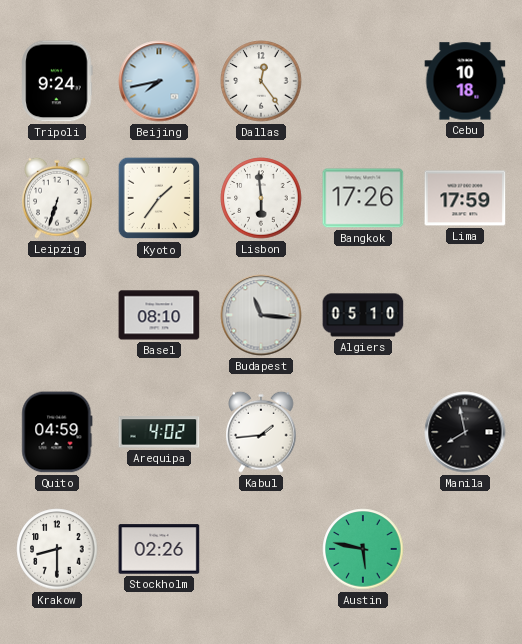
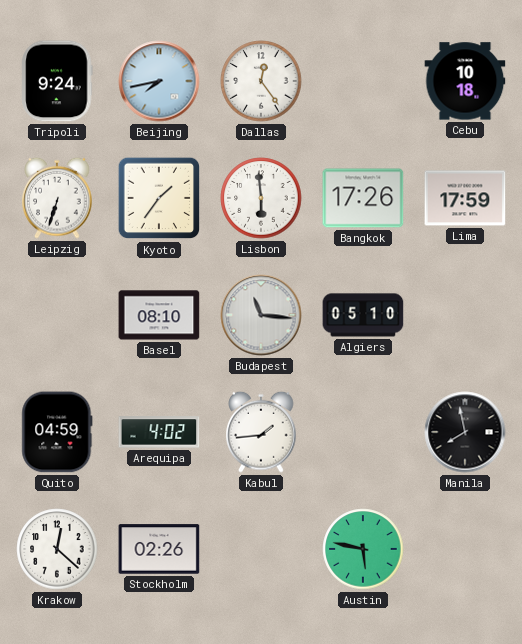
Krakow: 8:30 -> 12:22 (57, 549)
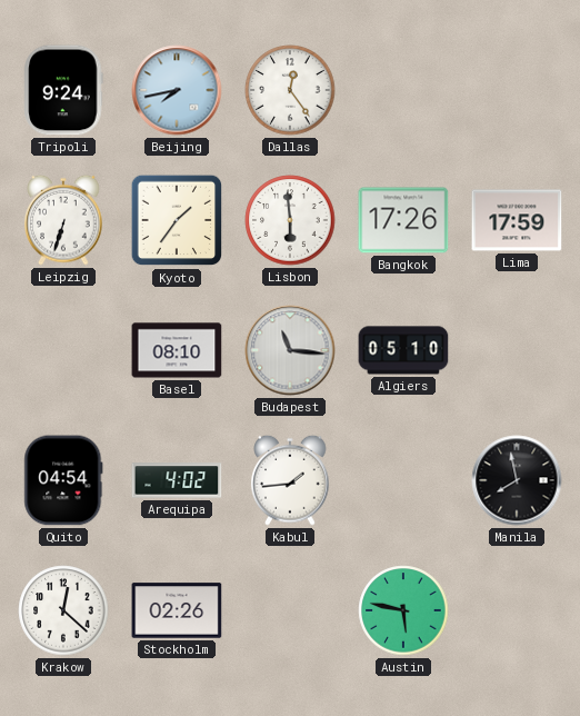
Cebu: 10:18 -> none (465, 81)
Quito: 04:59 -> 04:54 (63, 480)
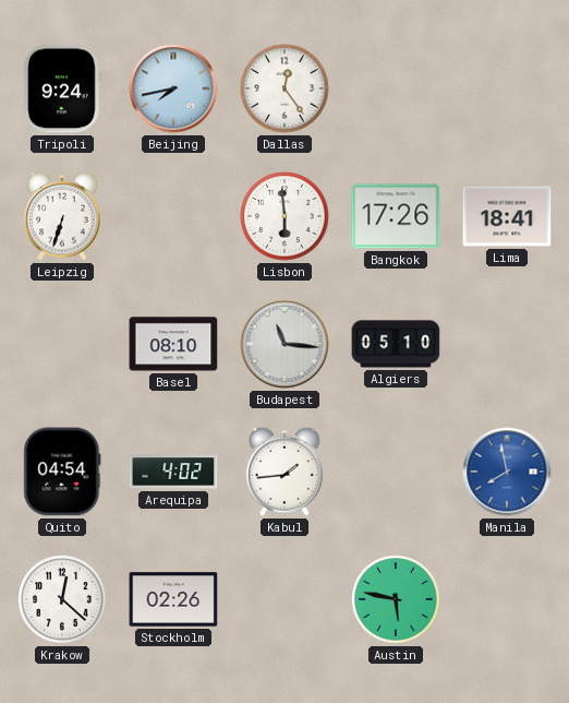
Kyoto: 1:36 -> none (177, 220)
Lima: 17:59 -> 18:41 (507, 216)
Manila dial: black -> blue (507, 472)
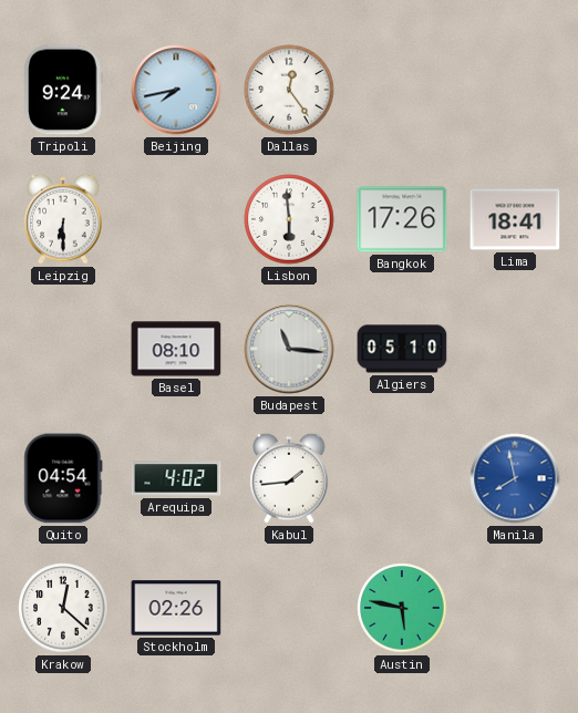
Leipzig: 6:33 -> 6:30 (63, 219)
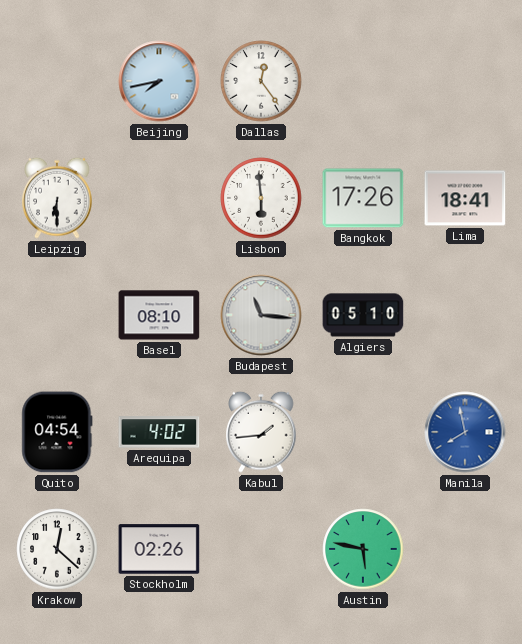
Tripoli: 9:24 -> none (63, 90)
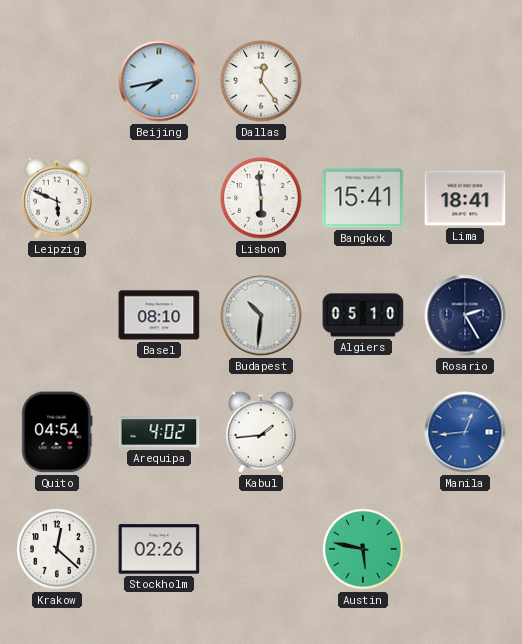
Leipzig: 6:30 -> 5:49 (57, 198)
Bangkok: 17:26 -> 15:41 (363, 198)
Budapest: 11:16 -> 10:31 (261, 315)
Rosario: none -> 2:25 (465, 315)
Manila: 7:58 -> 12:44 (465, 432)
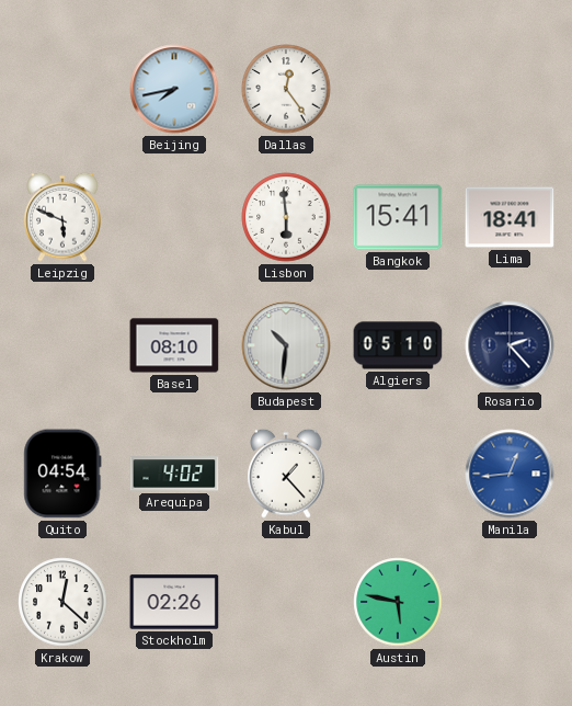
Rosario: 2:25 -> 2:23 (510, 345)
Kabul: 1:44 -> 1:23 (286, 474)
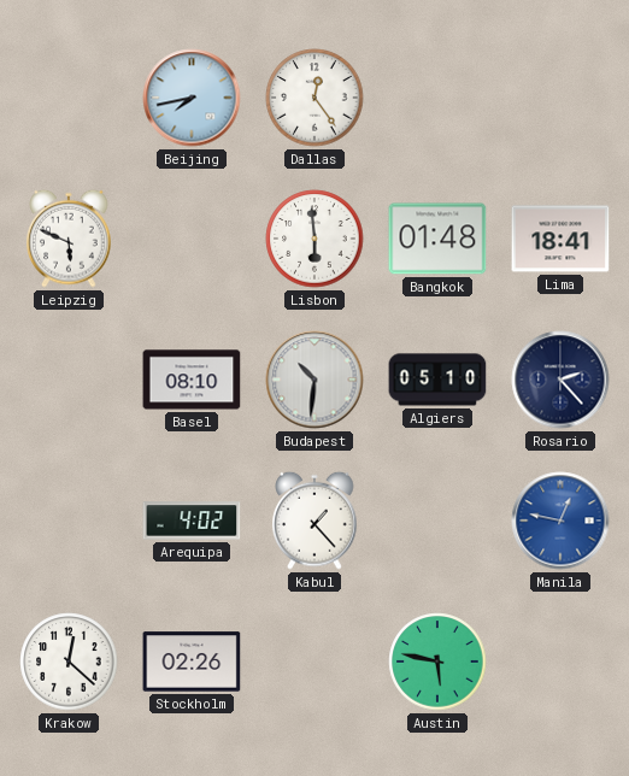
Bangkok: 15:41 -> 01:48 (437, 239)
Quito: 04:54 -> none (62, 474)
Manila: 12:44 -> 12:47 (560, 521)
